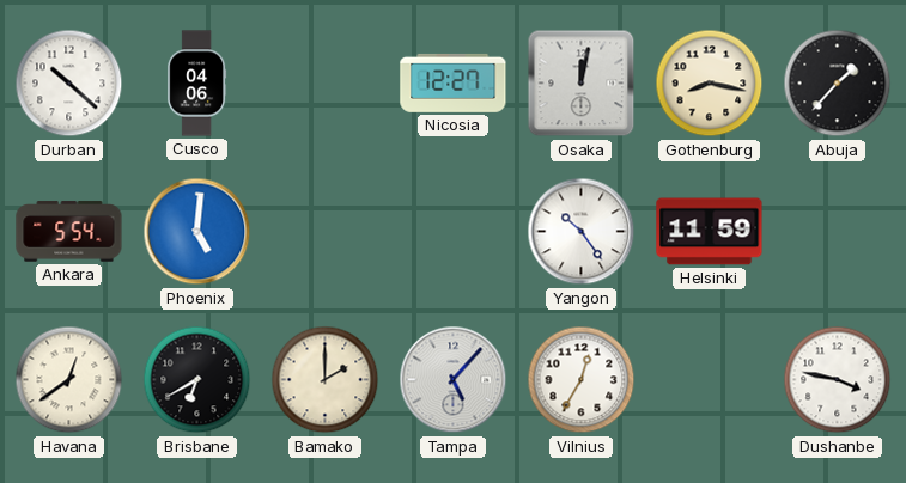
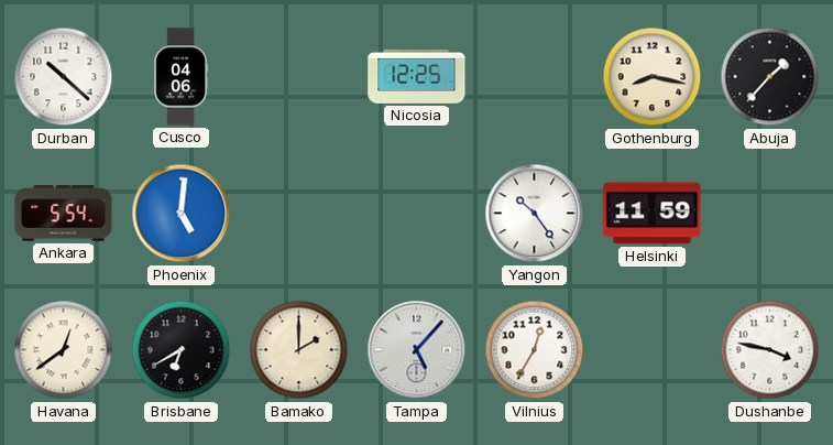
Nicosia: 12:27 -> 12:25 (417, 76)
Osaka: 12:02 -> none (582, 84)
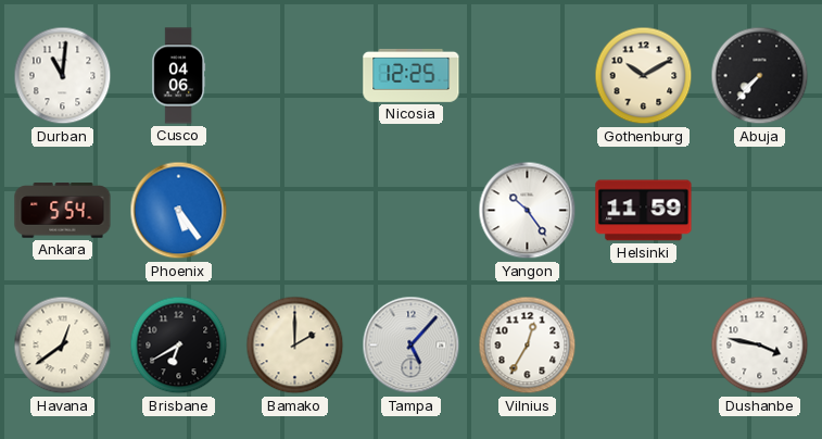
Durban: 10:22 -> 11:01 (63, 76)
Gothenburg: 8:17 -> 10:10 (644, 76)
Abuja: 1:37 -> 7:37 (760, 76)
Phoenix: 5:01 -> 5:24 (179, 211)
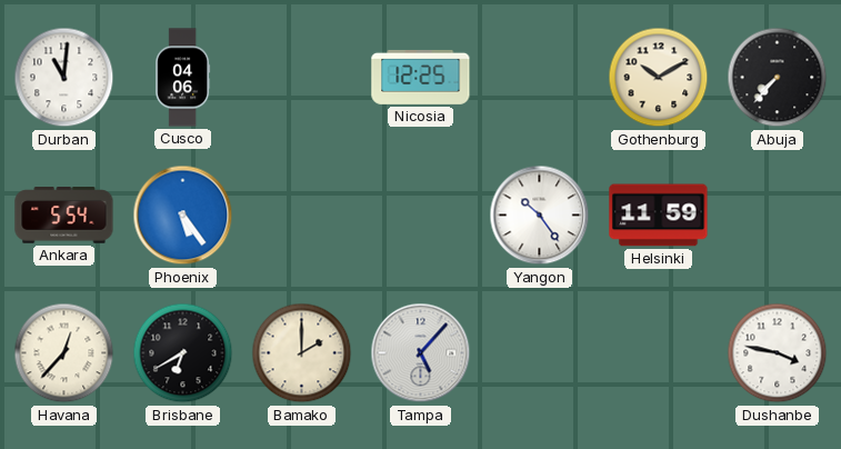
Havana: 12:39 -> 12:37 (64, 353)
Vilnius: 12:35 -> none (528, 346)
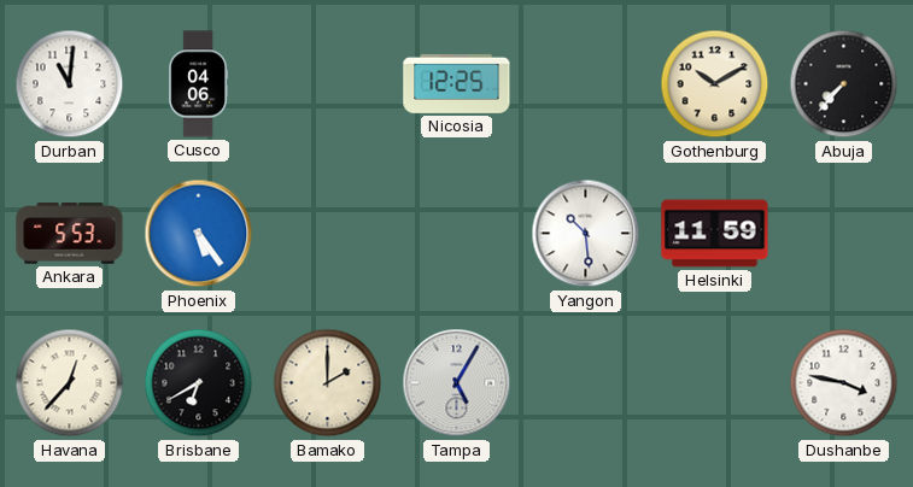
Ankara: 5:54 -> 5:53 (70, 234)
Yangon: 10:24 -> 10:29 (586, 234)
Tampa: 5:07 -> 5:05 (457, 383)
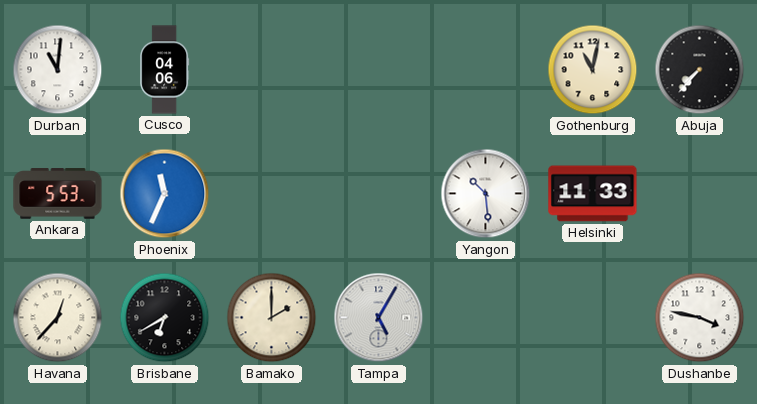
Nicosia: 12:25 -> none (457, 83)
Gothenburg: 10:10 -> 11:02 (593, 70)
Phoenix: 5:24 -> 11:34 (165, 194)
Helsinki: 11:59 -> 11:33 (593, 194)
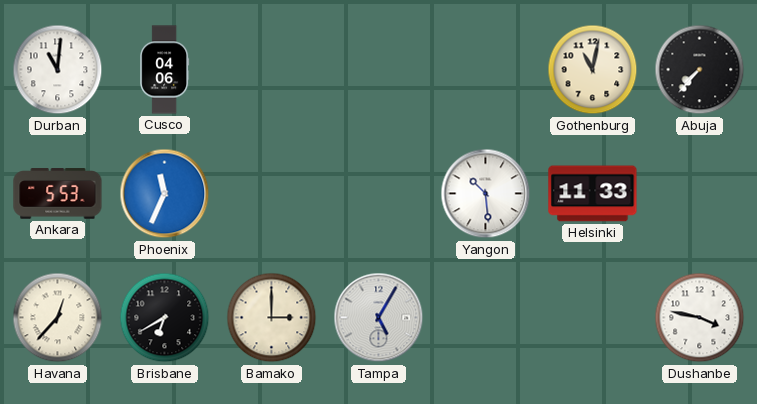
Bamako: 2:00 -> 3:00 (272, 318)
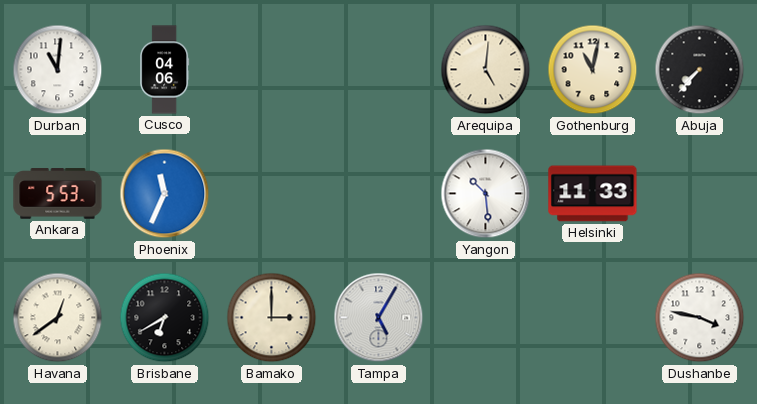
Arequipa: none -> 5:01 (486, 70)
Havana: 12:37 -> 12:39 (58, 318)
